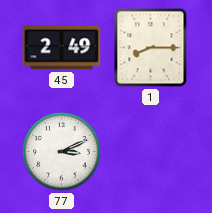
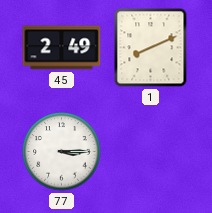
1: 8:15 -> 8:11 (151, 48)
77: 3:11 -> 3:15 (62, 152)
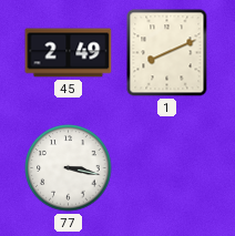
77: 3:15 -> 3:17 (69, 168)
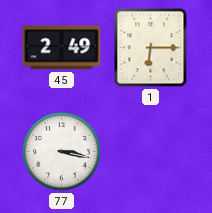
1: 8:11 -> 6:15 (151, 48)
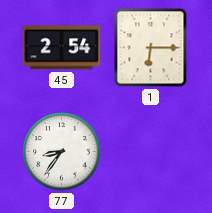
45: 2:49 -> 2:54 (62, 48)
77: 3:17 -> 8:36 (62, 152)
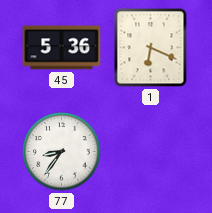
45: 2:54 -> 5:36 (62, 48)
1: 6:15 -> 6:19 (151, 48)
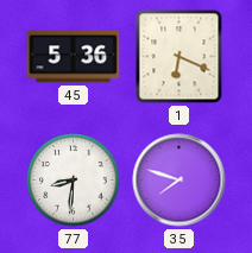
77: 8:36 -> 8:31 (74, 181)
35: none -> 7:48 (179, 181)
